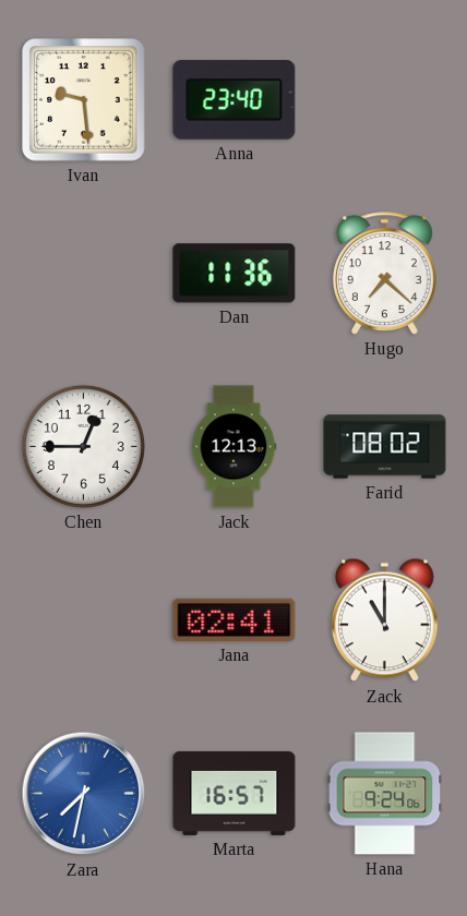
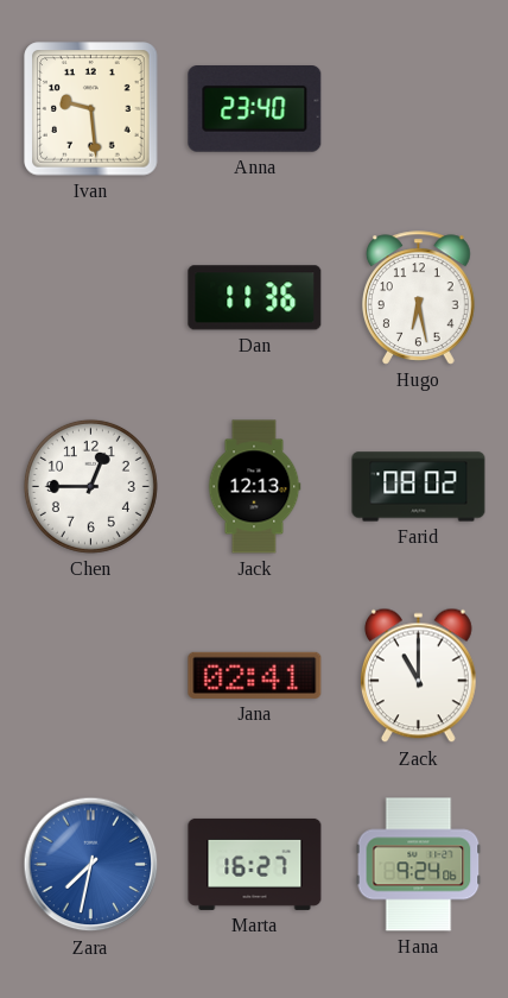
Hugo: 7:22 -> 6:28 (419, 298)
Marta: 16:57 -> 16:27 (255, 864)
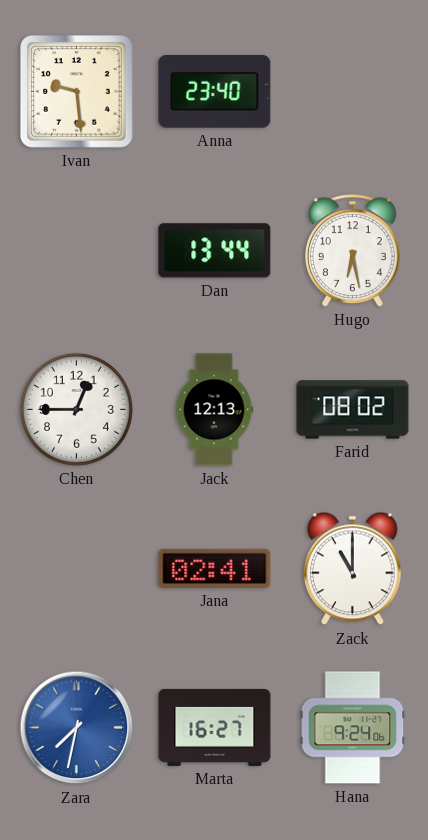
Dan: 11:36 -> 13:44 (215, 251)
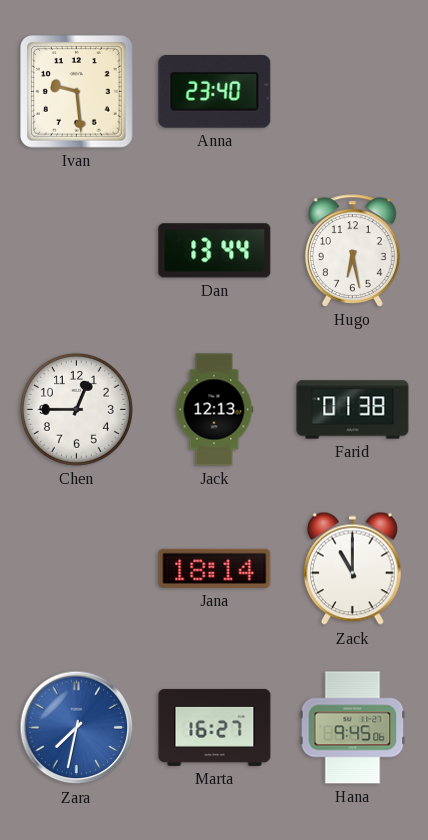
Farid: 08:02 -> 01:38 (353, 410)
Jana: 02:41 -> 18:14 (215, 568)
Hana: 9:24 -> 9:45 (353, 728)
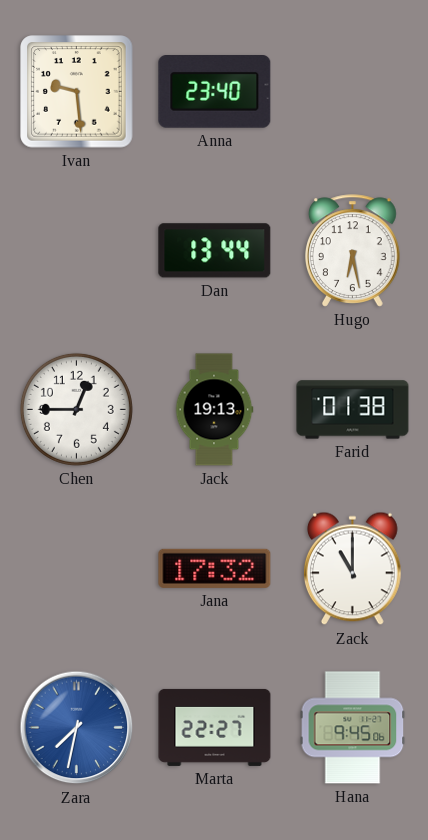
Jack: 12:13 -> 19:13 (214, 410)
Jana: 18:14 -> 17:32 (215, 568)
Marta: 16:27 -> 22:27 (215, 727)
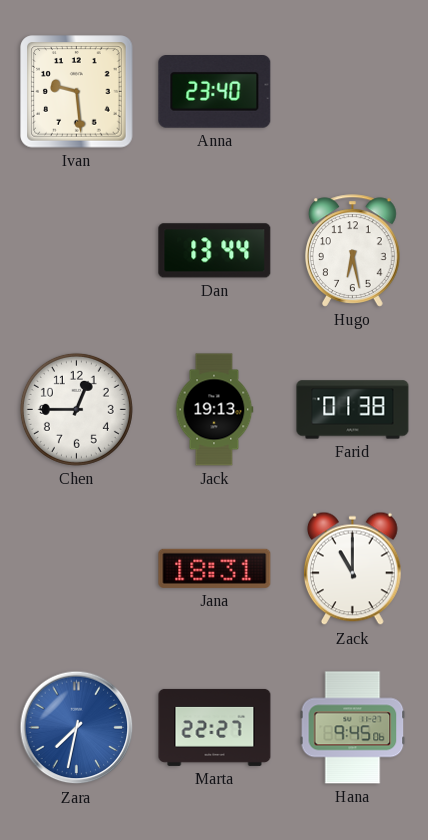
Jana: 17:32 -> 18:31 (215, 568)
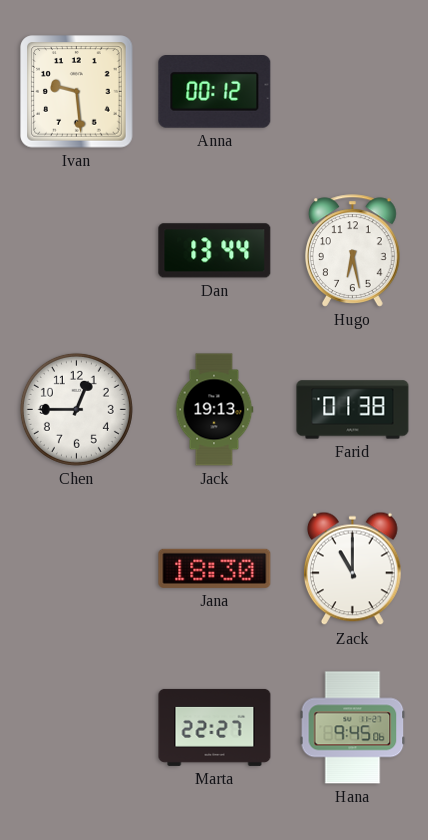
Anna: 23:40 -> 00:12 (215, 92)
Jana: 18:31 -> 18:30 (215, 568)
Zara: 7:32 -> none (77, 728)
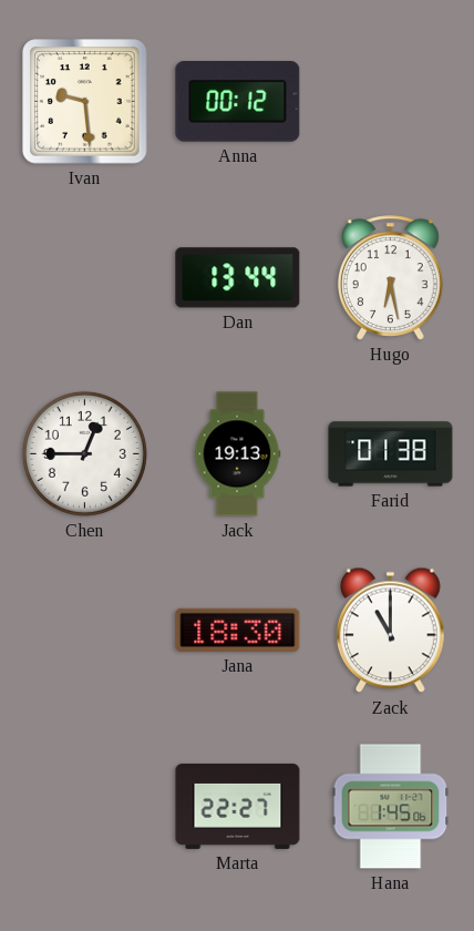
Hana: 9:45 -> 1:45 (391, 807)
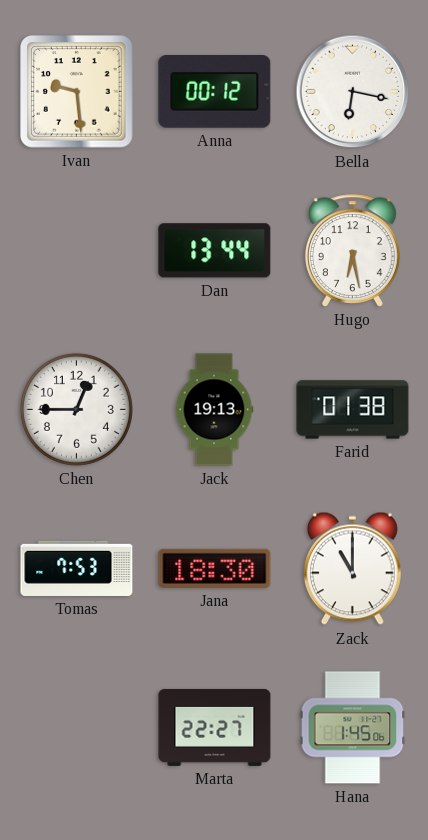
Bella: none -> 6:17 (353, 92)
Tomas: none -> 7:53 (77, 568)
